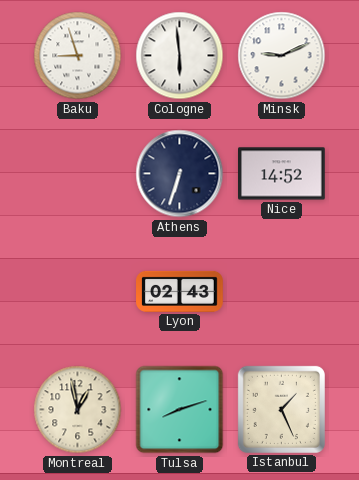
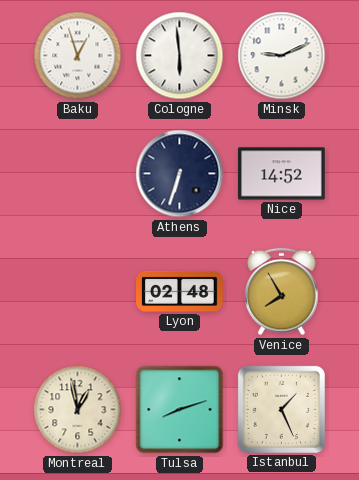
Baku: 8:57 -> 12:57 (78, 56)
Lyon: 02:43 -> 02:48 (180, 291)
Venice: none -> 7:55 (282, 292)
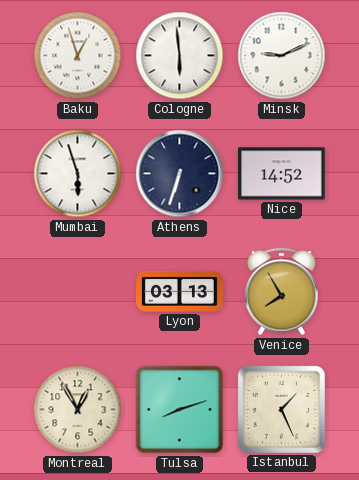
Mumbai: none -> 5:57 (78, 174)
Lyon: 02:48 -> 03:13 (180, 291)
Montreal: 12:58 -> 12:55 (78, 410)
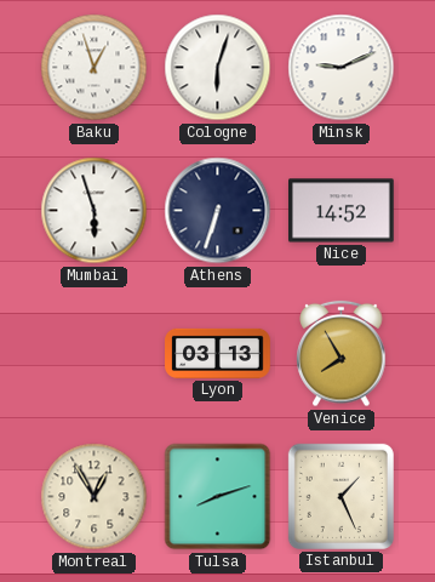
Cologne: 5:59 -> 6:03 (218, 68)
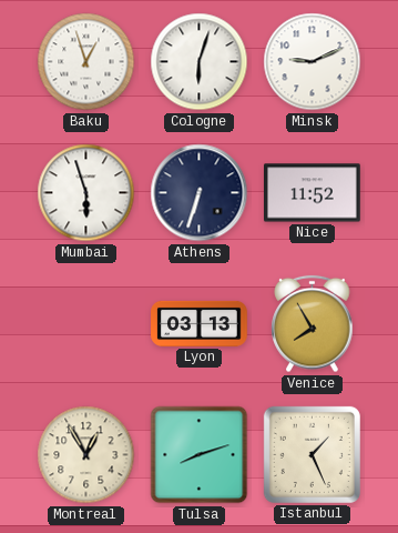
Nice: 14:52 -> 11:52 (313, 193)
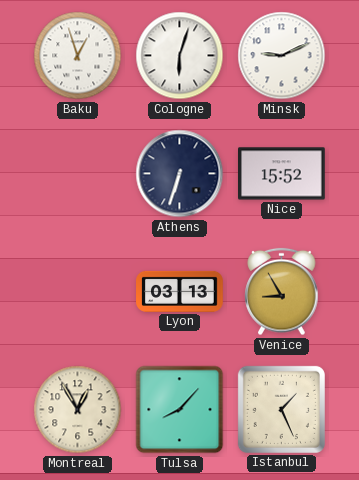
Mumbai: 5:57 -> none (86, 193)
Nice: 11:52 -> 15:52 (282, 174)
Venice: 7:55 -> 8:55 (282, 292)
Tulsa: 8:12 -> 8:07 (180, 410)
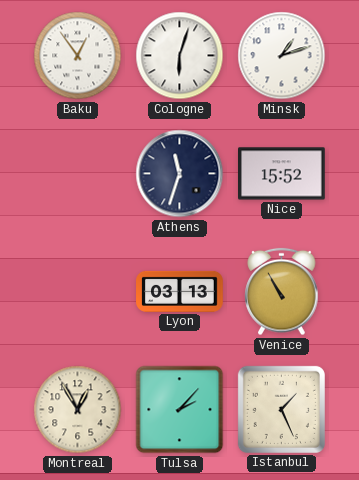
Baku: 12:57 -> 12:54 (78, 56)
Minsk: 9:11 -> 1:12 (282, 56)
Athens: 6:33 -> 11:33 (180, 174)
Venice: 8:55 -> 10:55 (282, 292)
Tulsa: 8:07 -> 2:07 (180, 410)
